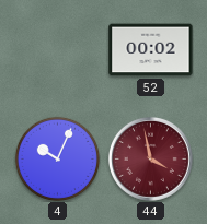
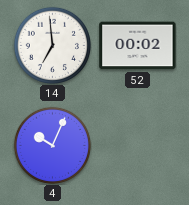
14: none -> 6:59 (52, 45)
44: 3:58 -> none (150, 158)
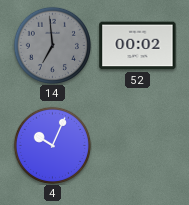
14 dial: white -> grey (52, 45)
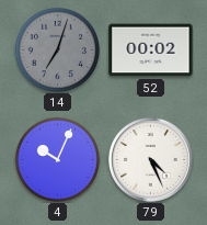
14: 6:59 -> 7:03 (57, 49)
79: none -> 4:26 (150, 159)
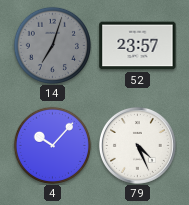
52: 00:02 -> 23:57 (138, 46)
4: 10:04 -> 10:07 (52, 145)
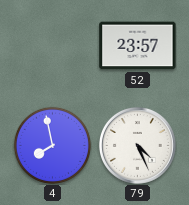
14: 7:03 -> none (52, 45)
4: 10:07 -> 7:58 (52, 145)
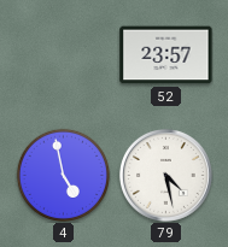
4: 7:58 -> 4:58 (63, 175)
79: 4:26 -> 4:28 (165, 175)
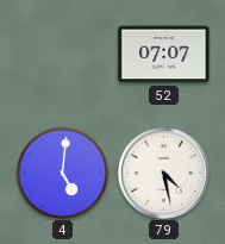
52: 23:57 -> 07:07 (164, 55)
4: 4:58 -> 5:01 (62, 173)
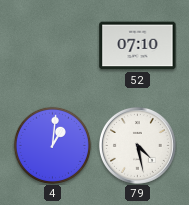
52: 07:07 -> 07:10 (138, 46)
4: 5:01 -> 1:01 (52, 145)
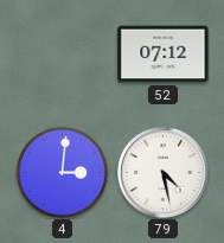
52: 07:10 -> 07:12 (164, 55)
4: 1:01 -> 3:01 (62, 172)
